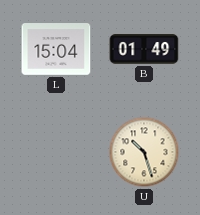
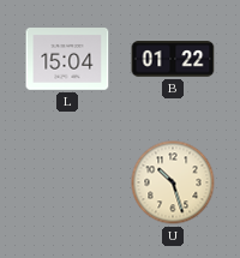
B: 01:49 -> 01:22 (173, 59)
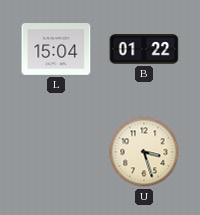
U: 10:27 -> 3:27 (144, 152)
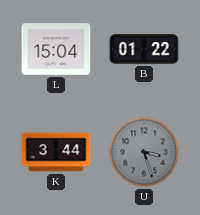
K: none -> 3:44 (56, 152)
U dial: cream -> grey (144, 152)
